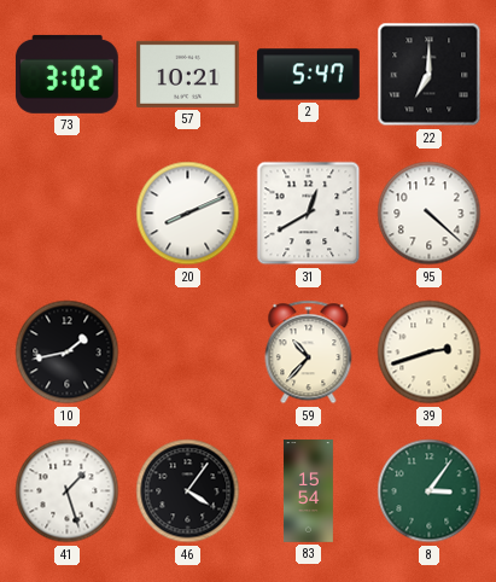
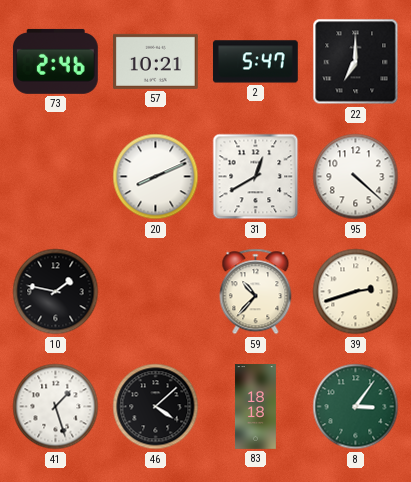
73: 3:02 -> 2:46 (55, 61)
10: 1:43 -> 1:47 (56, 292)
46: 4:06 -> 4:08 (156, 407)
83: 15:54 -> 18:18 (255, 407)
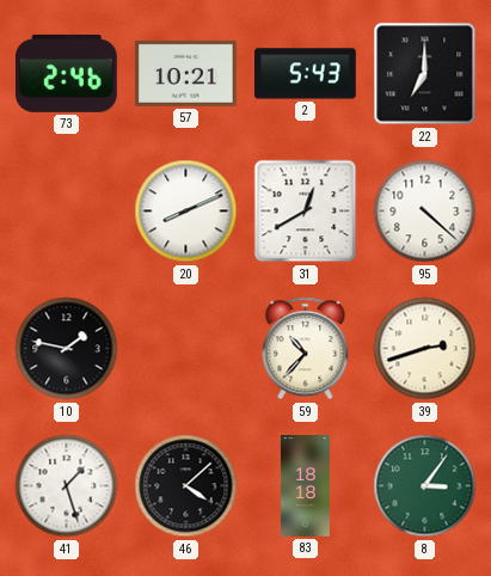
2: 5:47 -> 5:43 (305, 74)
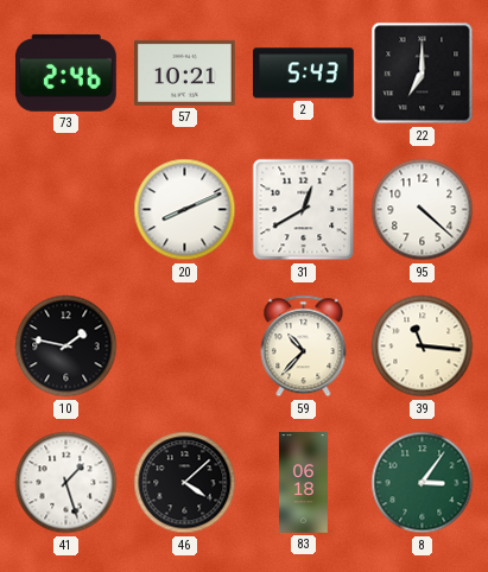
39: 2:42 -> 11:16 (423, 347)
83: 18:18 -> 06:18 (303, 483)
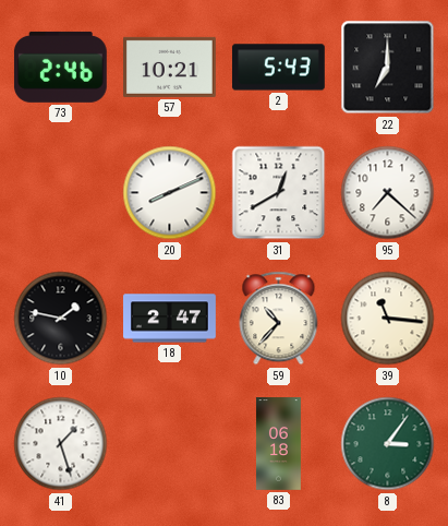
95: 4:22 -> 7:22 (388, 193)
18: none -> 2:47 (170, 319)
46: 4:08 -> none (185, 483)
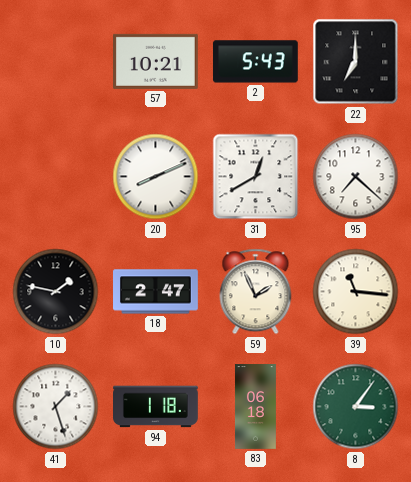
73: 2:46 -> none (60, 67)
59: 10:37 -> 1:56 (256, 292)
94: none -> 1:18 (156, 407)
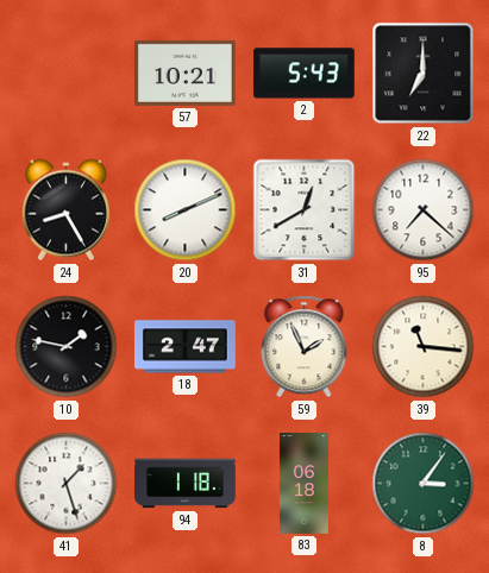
24: none -> 8:25 (65, 210)
